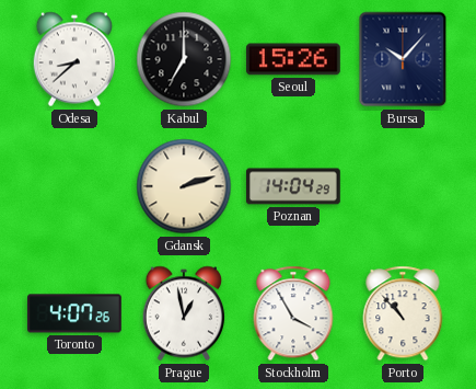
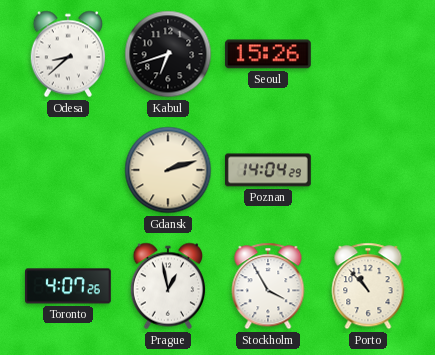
Kabul: 7:00 -> 6:42 (168, 54)
Bursa: 10:07 -> none (403, 59)
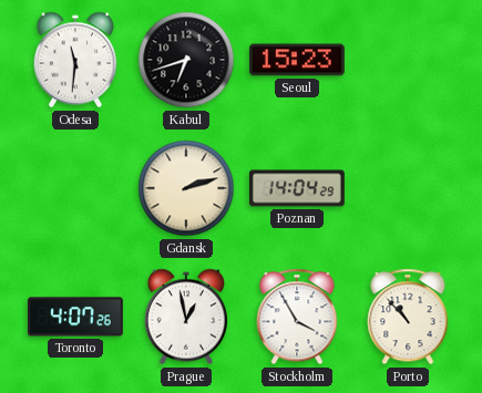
Odesa: 8:38 -> 11:31 (75, 60)
Seoul: 15:26 -> 15:23 (297, 60)
